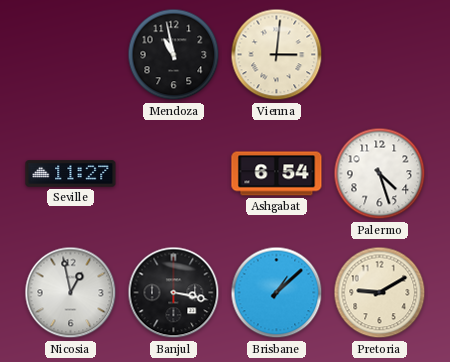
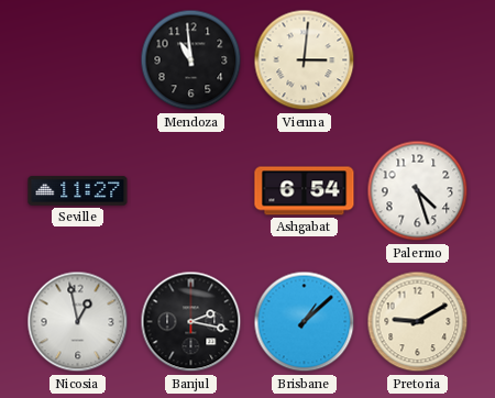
Mendoza: 10:58 -> 10:59 (191, 60)
Banjul: 3:17 -> 2:17 (191, 322)
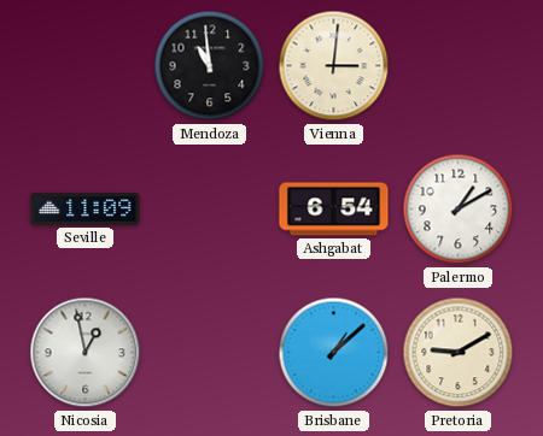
Seville: 11:27 -> 11:09 (86, 210)
Palermo: 4:27 -> 1:10 (459, 210)
Banjul: 2:17 -> none (191, 322)
